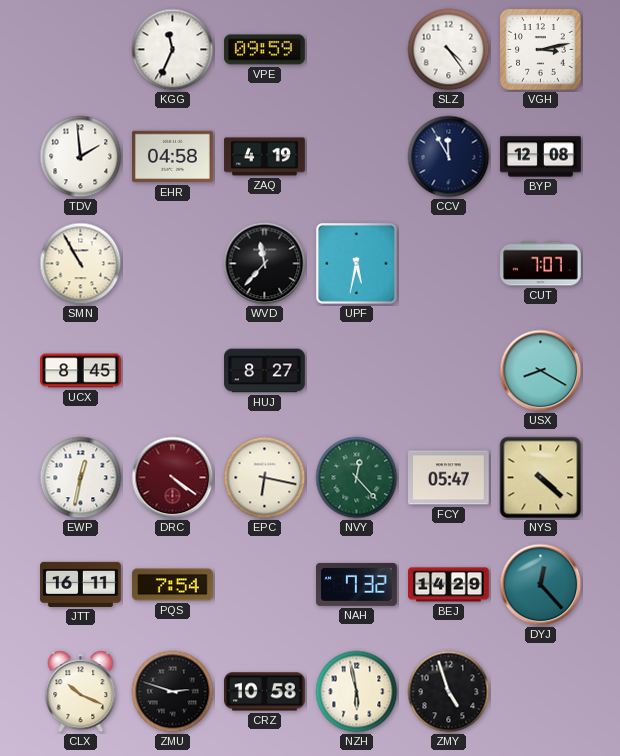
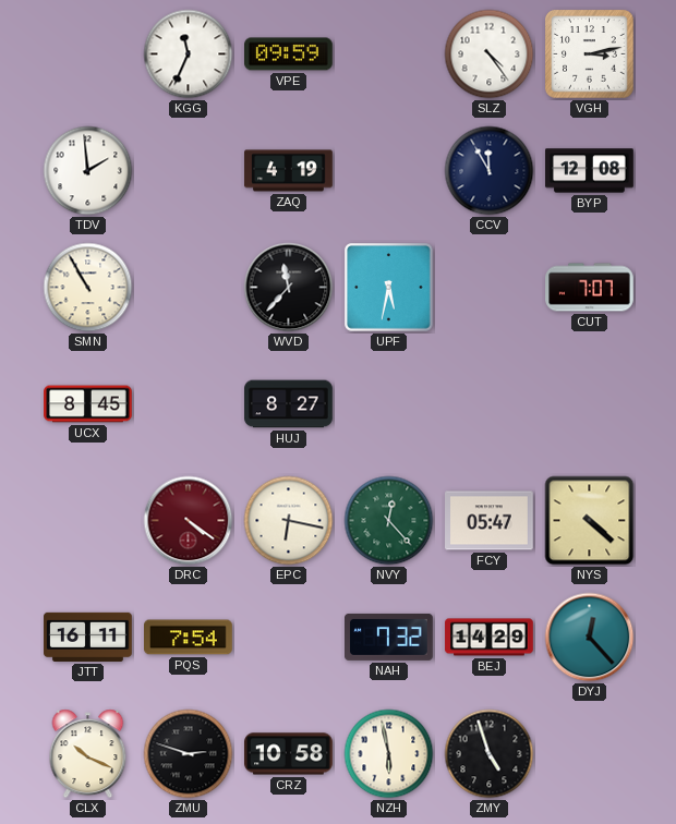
EHR: 04:58 -> none (173, 157)
USX: 8:20 -> none (541, 371)
EWP: 12:32 -> none (81, 478)
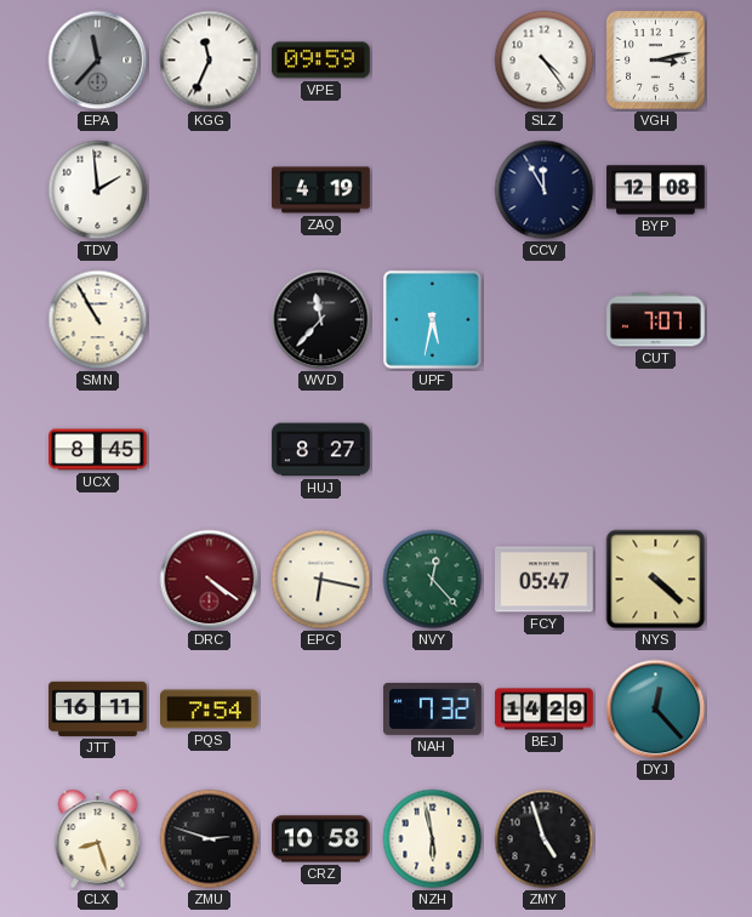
EPA: none -> 11:37 (98, 61)
CLX: 10:19 -> 8:27 (98, 839)
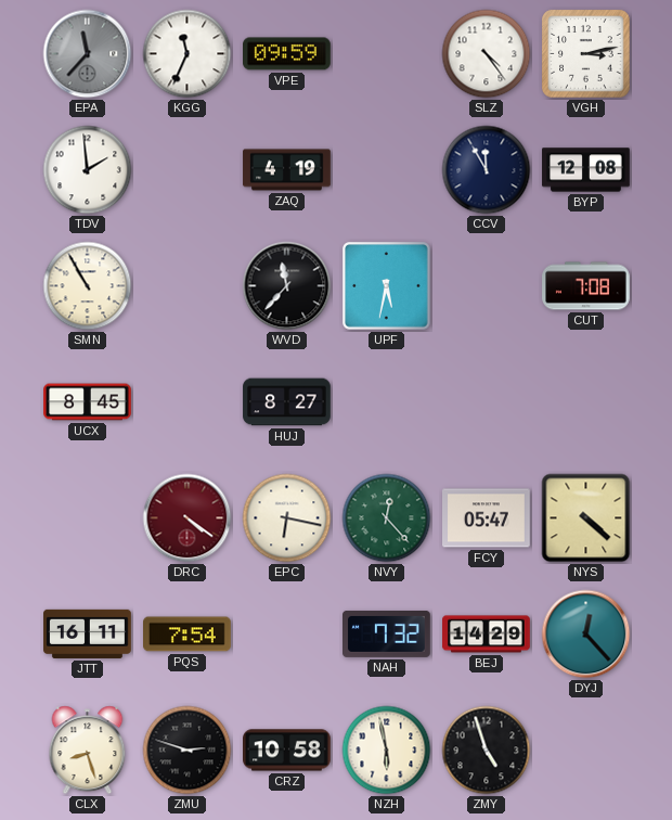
CUT: 7:07 -> 7:08 (586, 286)
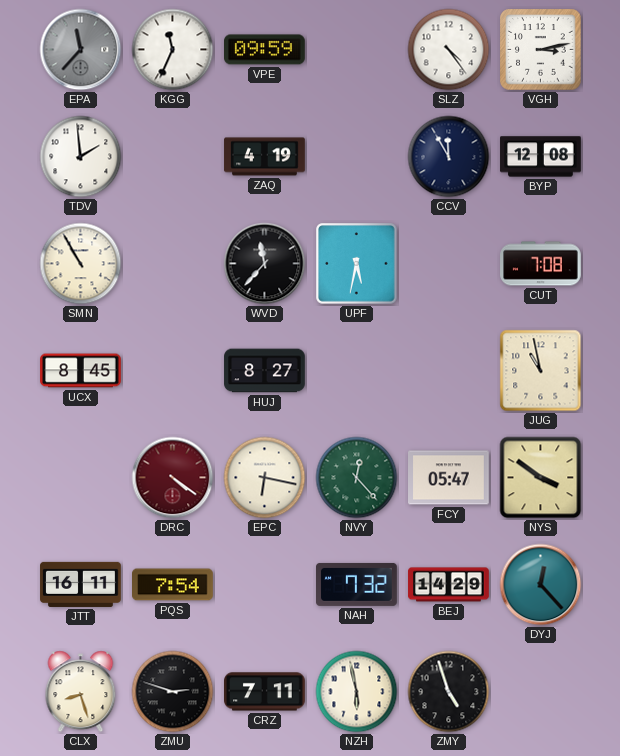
JUG: none -> 10:58 (541, 371)
NYS: 4:22 -> 3:51 (541, 478)
CRZ: 10:58 -> 7:11 (265, 692)
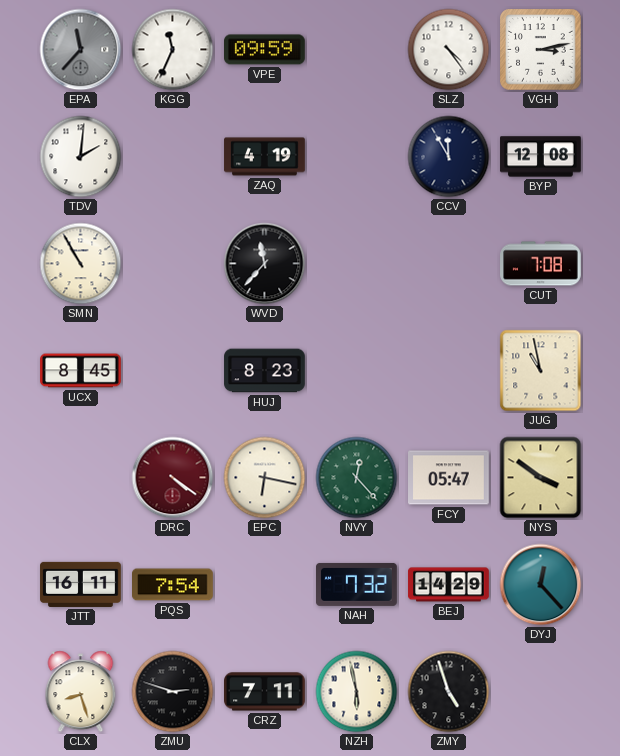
TDV: 1:59 -> 2:01 (81, 157)
UPF: 5:32 -> none (357, 264)
HUJ: 8:27 -> 8:23 (265, 371)
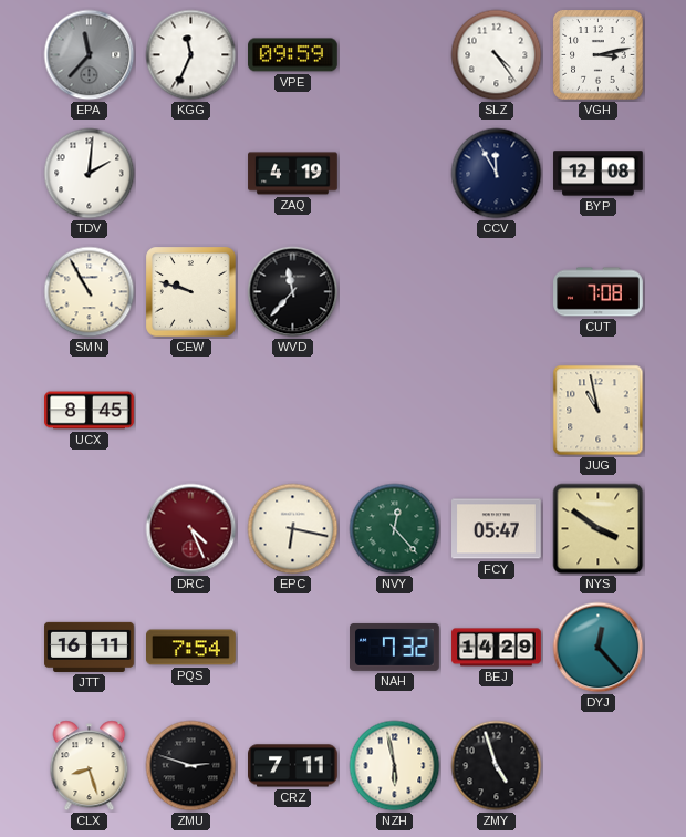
CEW: none -> 9:48 (191, 292)
HUJ: 8:23 -> none (265, 371)
DRC: 4:21 -> 4:26 (191, 529)
